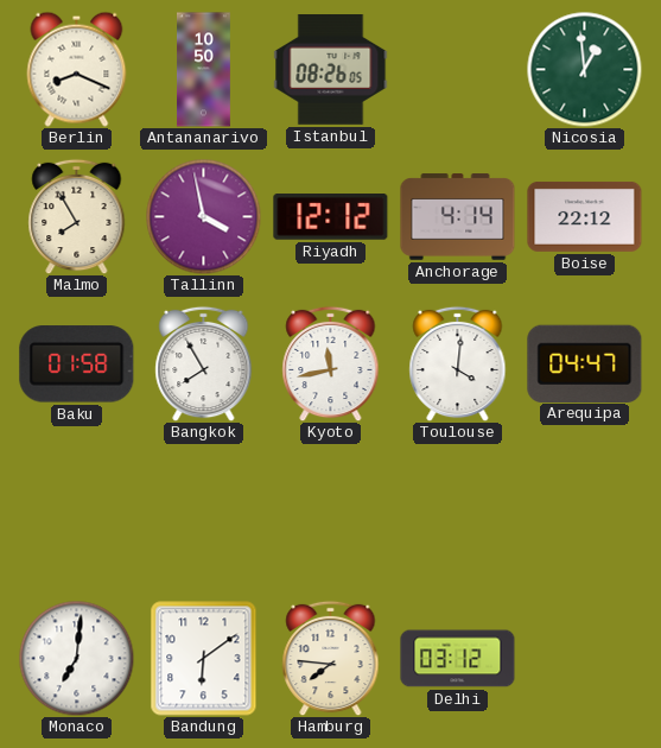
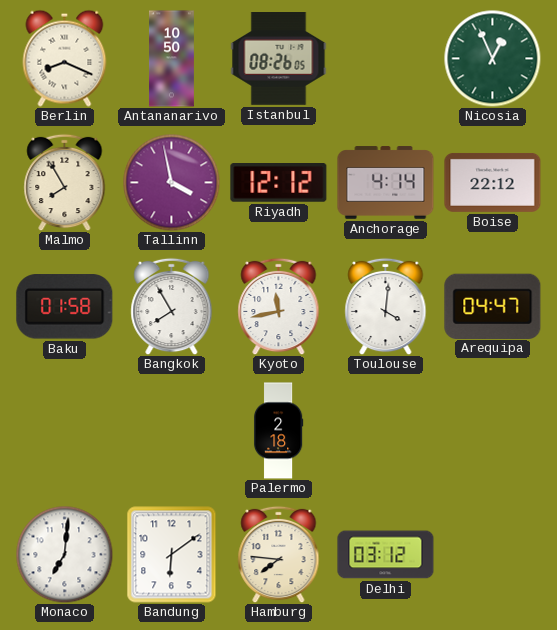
Nicosia: 12:59 -> 12:56 (492, 58)
Palermo: none -> 2:18 (278, 431)
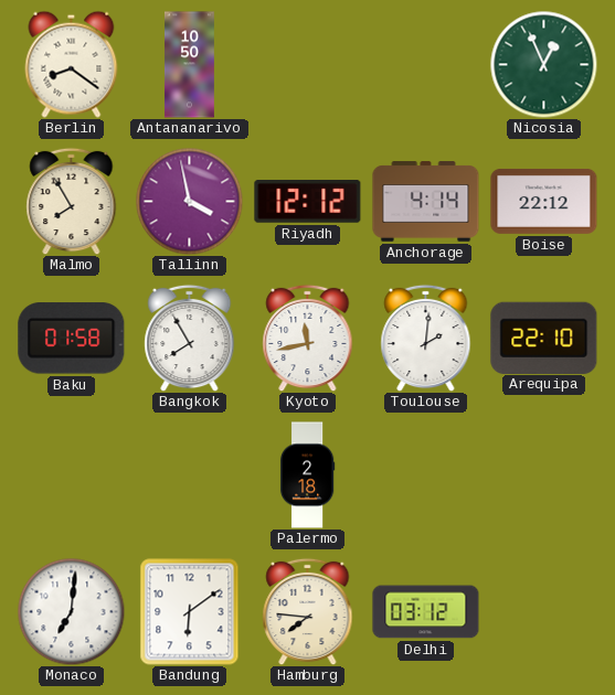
Berlin: 8:19 -> 8:21 (72, 64)
Istanbul: 08:26 -> none (279, 59)
Toulouse: 4:01 -> 2:01 (426, 338)
Arequipa: 04:47 -> 22:10 (544, 338)
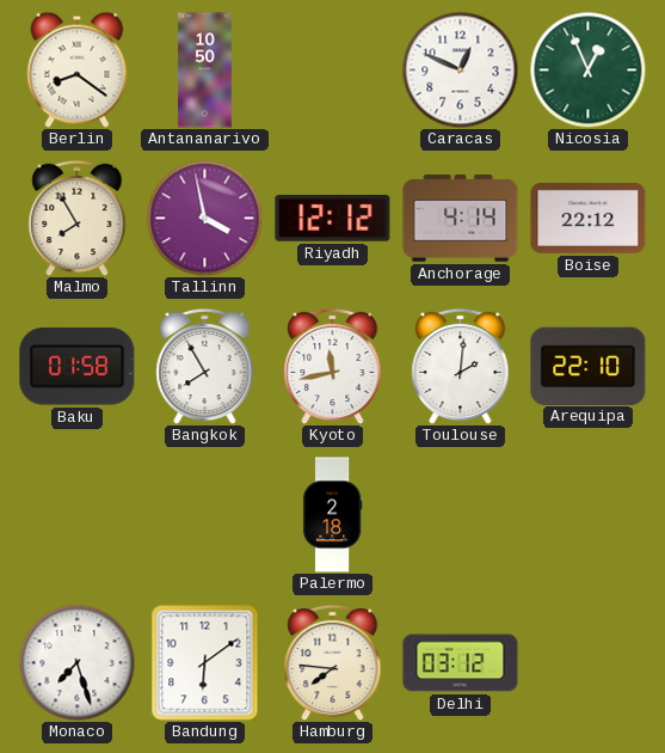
Caracas: none -> 12:49 (460, 69)
Monaco: 7:01 -> 7:27 (76, 662)
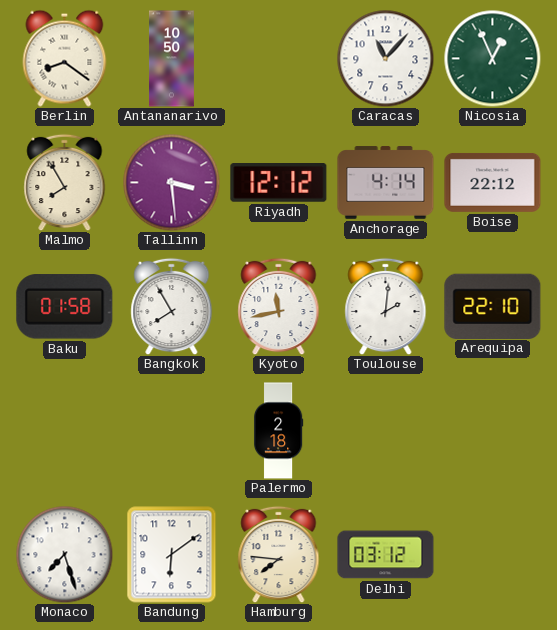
Caracas: 12:49 -> 11:07 (385, 58)
Tallinn: 3:58 -> 3:29 (171, 182)
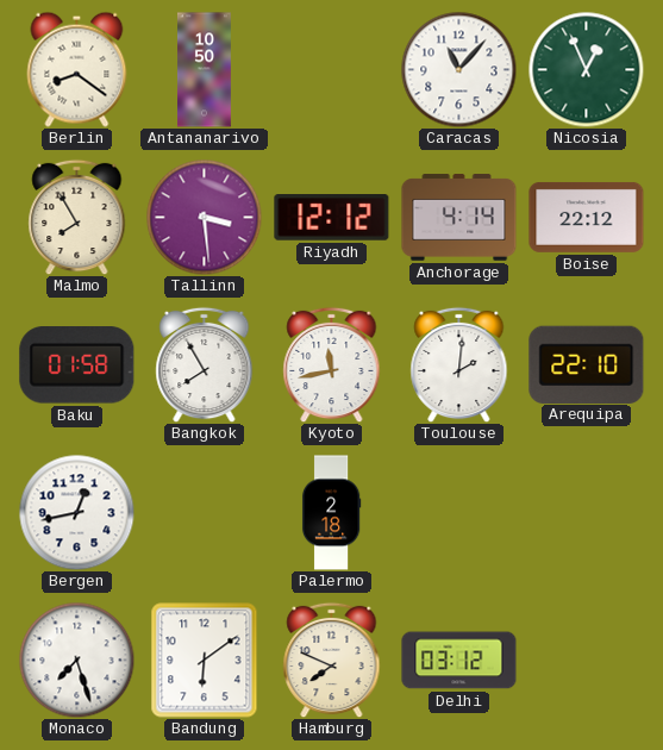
Bergen: none -> 12:43 (76, 512)
Hamburg: 7:46 -> 7:49 (332, 660)
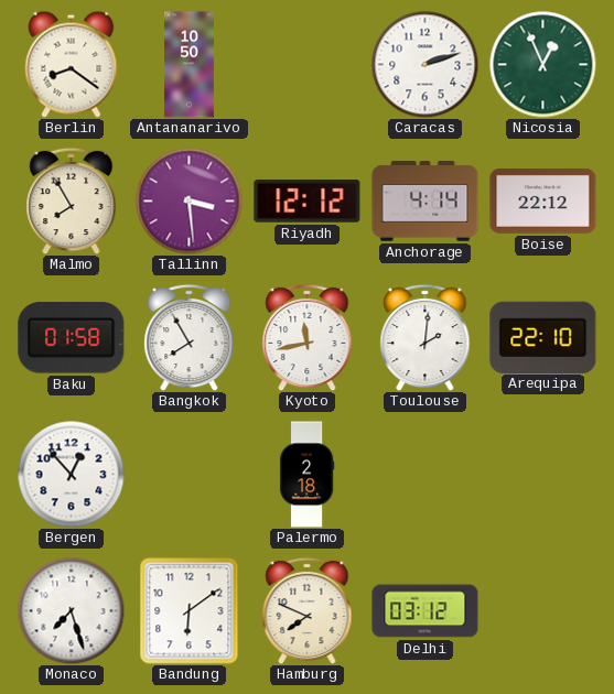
Caracas: 11:07 -> 2:12 (424, 64)
Bergen: 12:43 -> 12:53 (71, 474)
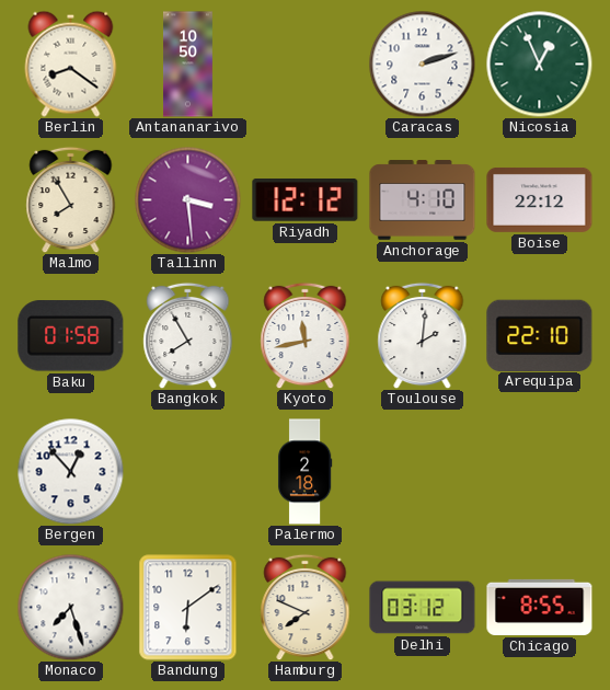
Anchorage: 4:14 -> 4:10 (423, 200)
Chicago: none -> 8:55 (540, 607)
